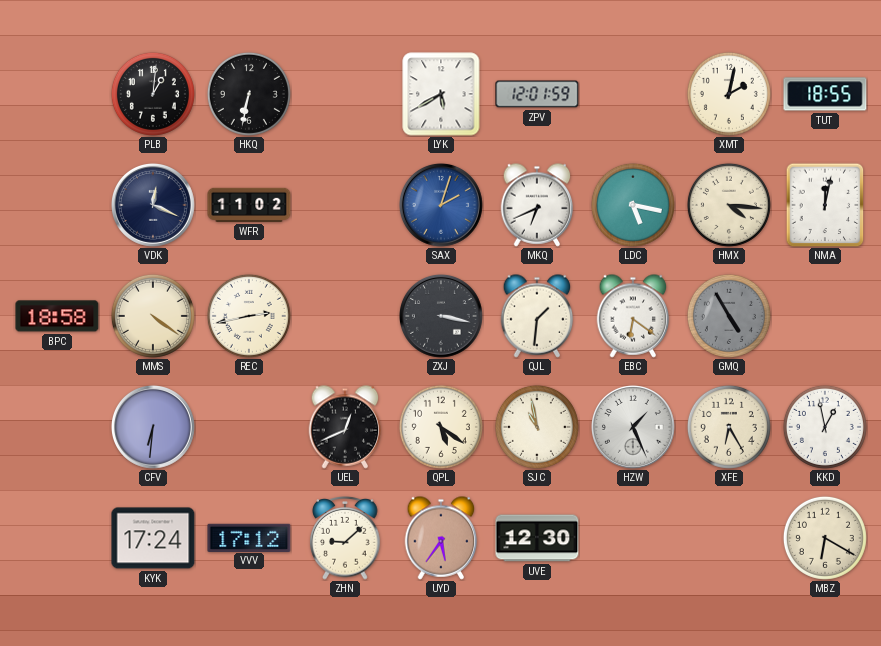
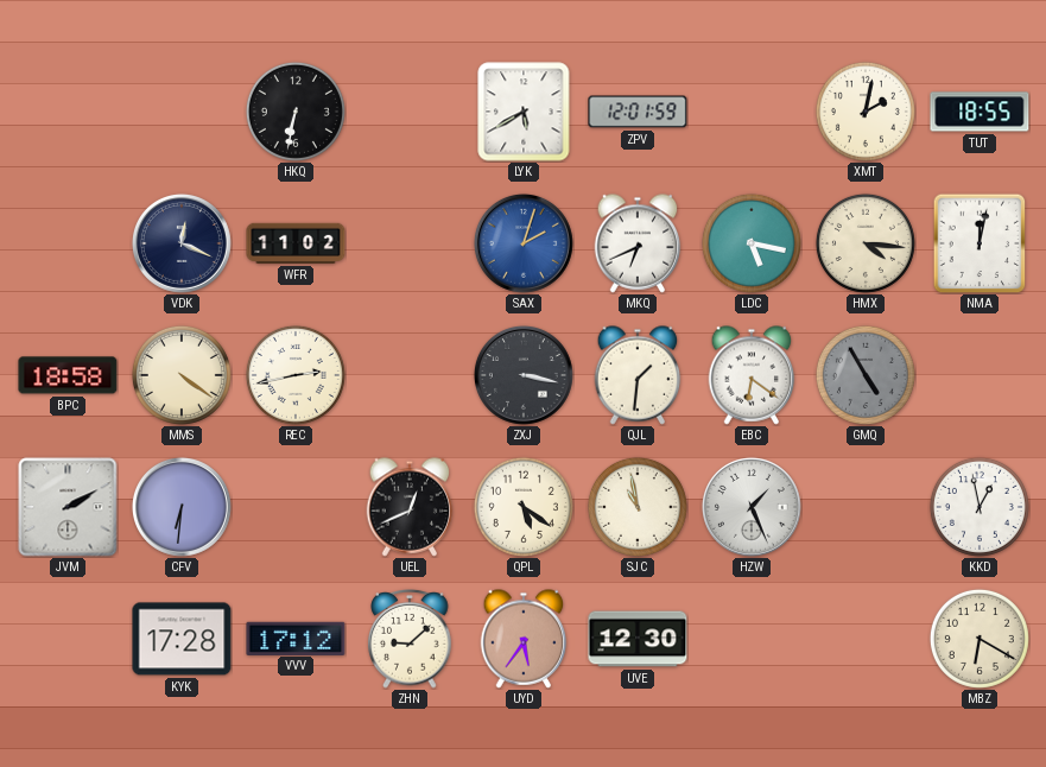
PLB: 1:01 -> none (153, 94)
JVM: none -> 2:10 (68, 507)
XFE: 6:25 -> none (729, 427)
KYK: 17:24 -> 17:28 (182, 639)
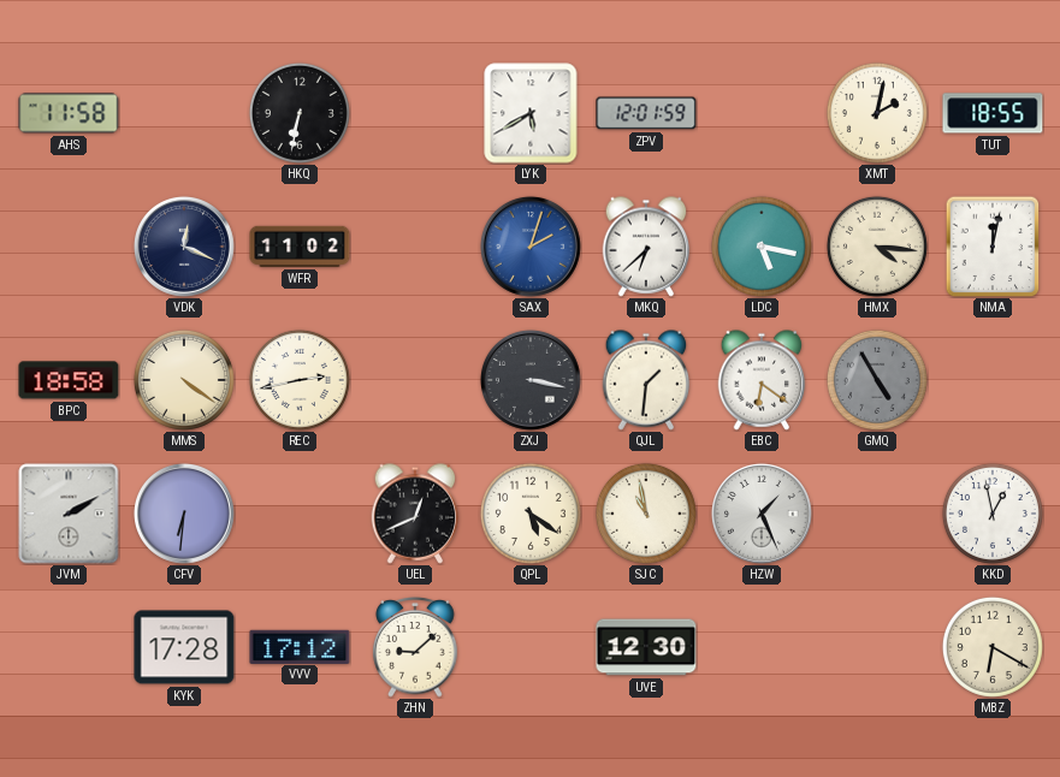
AHS: none -> 11:58 (69, 113)
MKQ: 6:41 -> 6:38 (646, 247)
UYD: 5:36 -> none (524, 639)
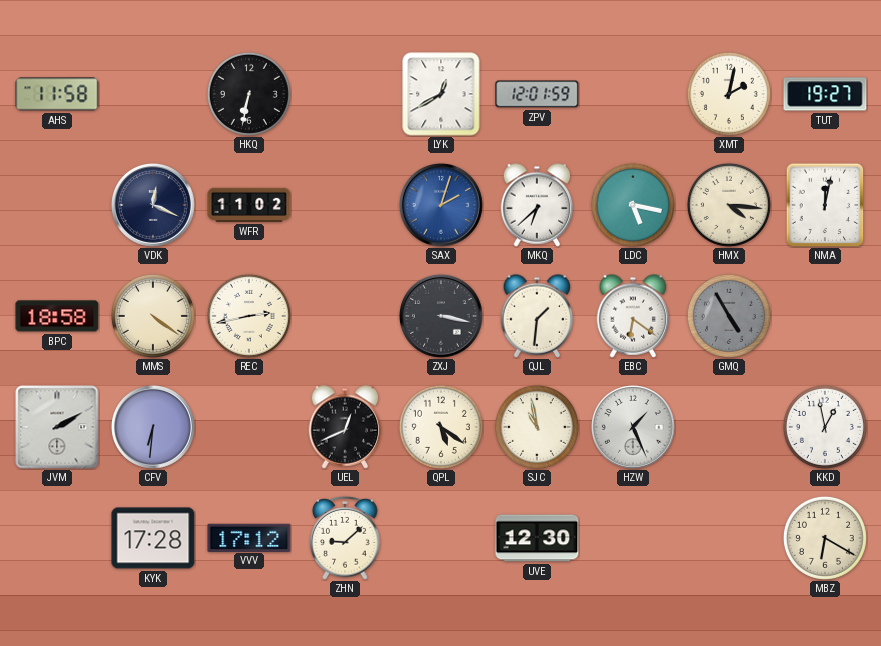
LYK: 5:40 -> 12:40 (441, 94)
TUT: 18:55 -> 19:27 (825, 94)
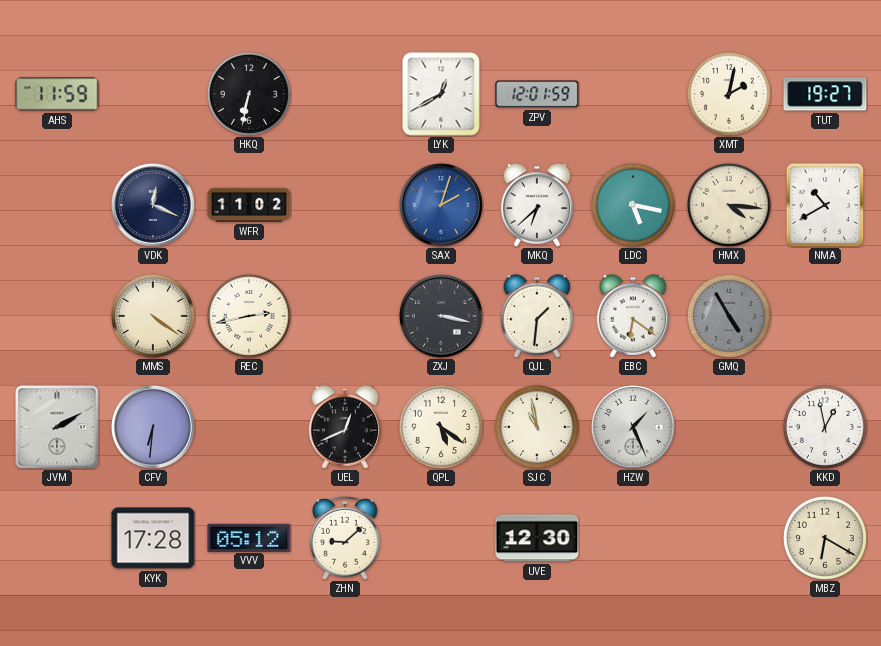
AHS: 11:58 -> 11:59 (57, 94)
NMA: 12:02 -> 10:40 (825, 205)
BPC: 18:58 -> none (57, 316)
VVV: 17:12 -> 05:12 (249, 537)
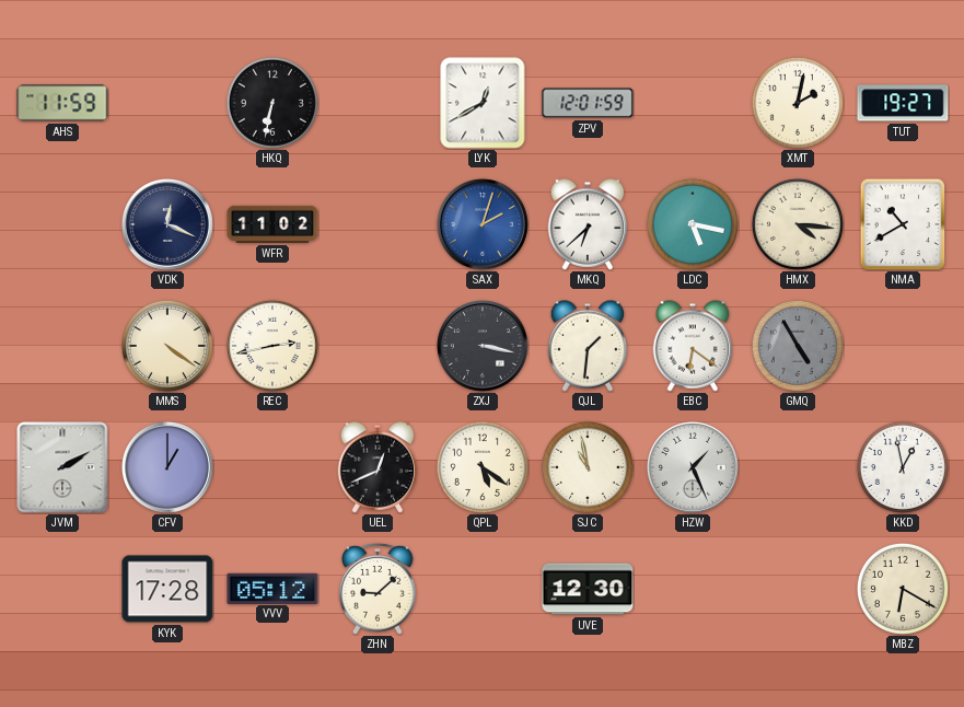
CFV: 6:31 -> 1:00 (167, 467)
